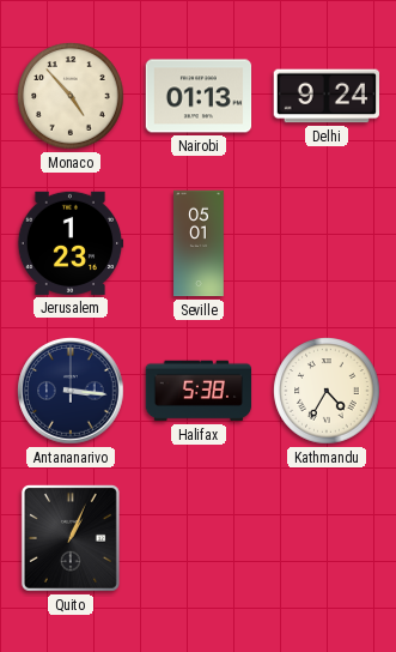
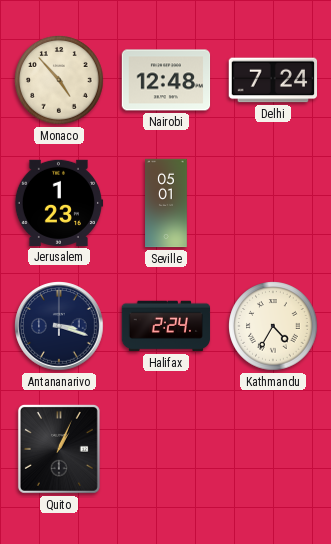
Nairobi: 01:13 -> 12:48 (166, 80)
Delhi: 9:24 -> 7:24 (272, 80)
Antananarivo: 3:16 -> 3:18 (59, 326)
Halifax: 5:38 -> 2:24 (166, 326)
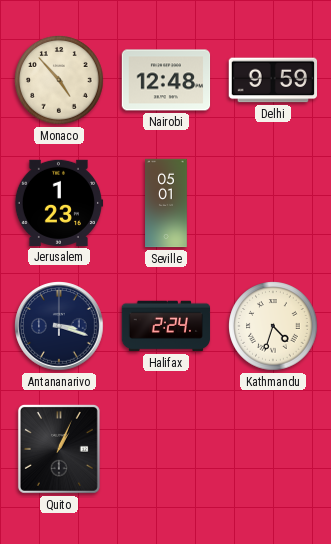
Delhi: 7:24 -> 9:59 (272, 80)
Kathmandu: 4:35 -> 4:33 (273, 326)
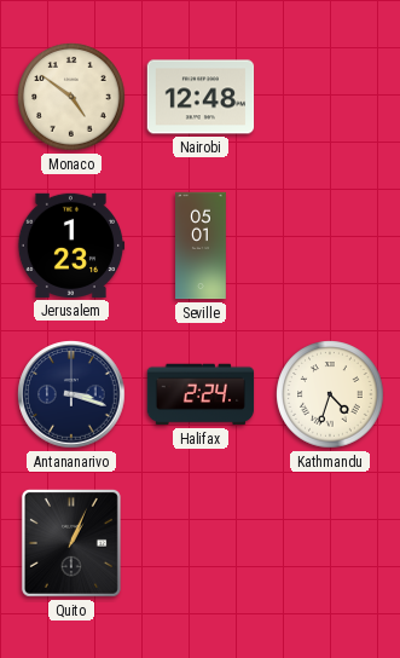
Monaco: 4:53 -> 4:51 (71, 97)
Delhi: 9:59 -> none (272, 80)
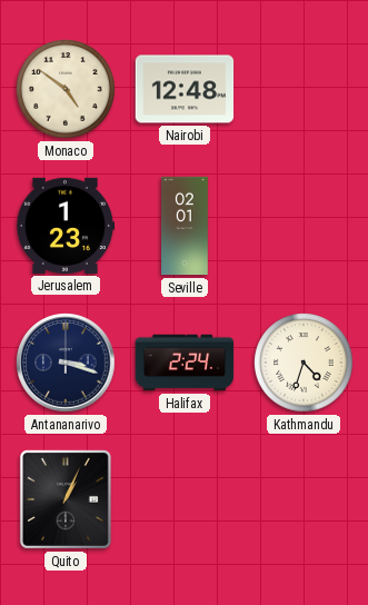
Seville: 05:01 -> 02:01 (185, 226)
